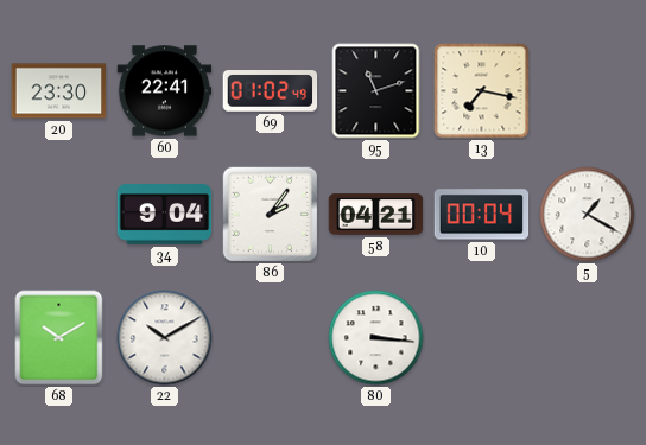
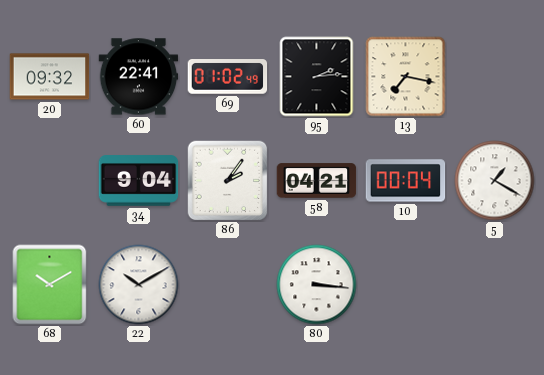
20: 23:30 -> 09:32 (50, 77)
95: 11:12 -> 2:14 (317, 77)
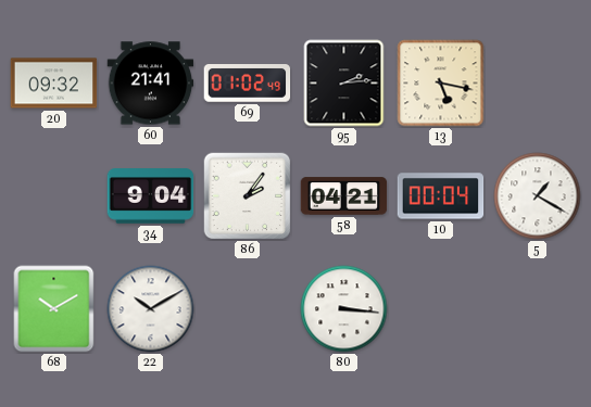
60: 22:41 -> 21:41 (151, 84)
13: 7:17 -> 5:17 (441, 84)
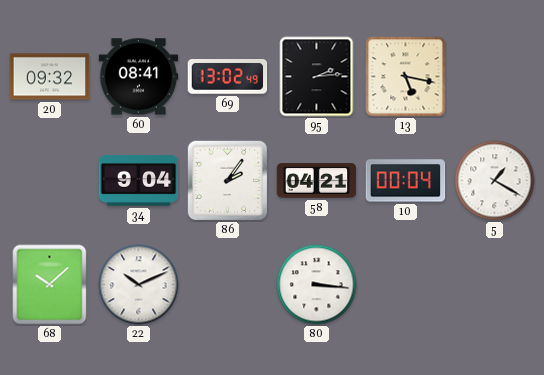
60: 21:41 -> 08:41 (139, 77)
69: 01:02 -> 13:02 (228, 77)
68: 10:10 -> 10:08 (50, 285)
22: 10:10 -> 10:11 (139, 285)
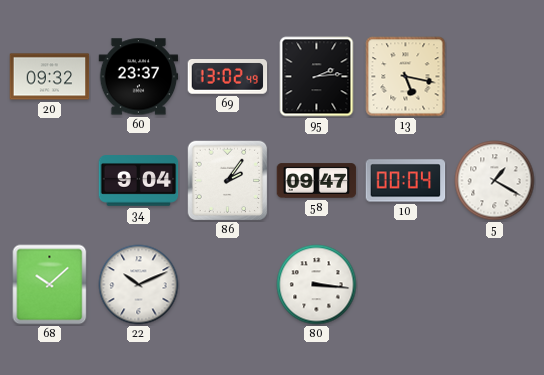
60: 08:41 -> 23:37 (139, 77)
58: 04:21 -> 09:47 (317, 181)
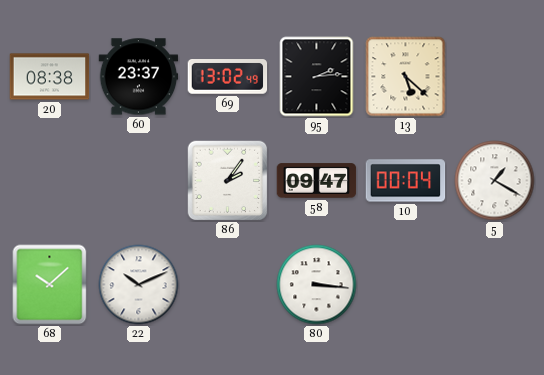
20: 09:32 -> 08:38 (50, 77)
13: 5:17 -> 5:22 (406, 77)
34: 9:04 -> none (139, 181)
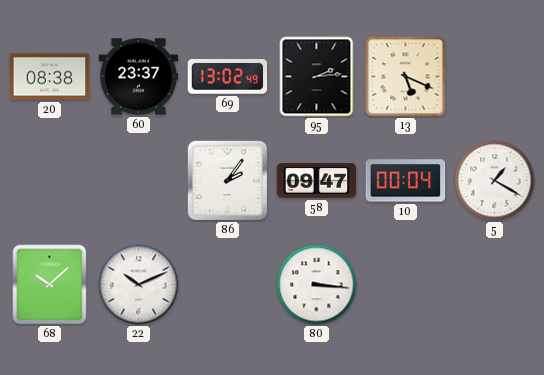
13: 5:22 -> 5:19 (406, 77)
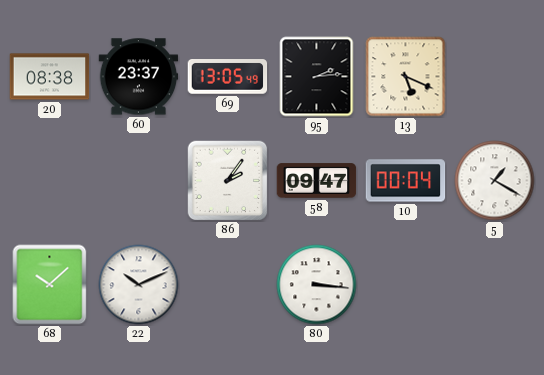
69: 13:02 -> 13:05 (228, 77)
